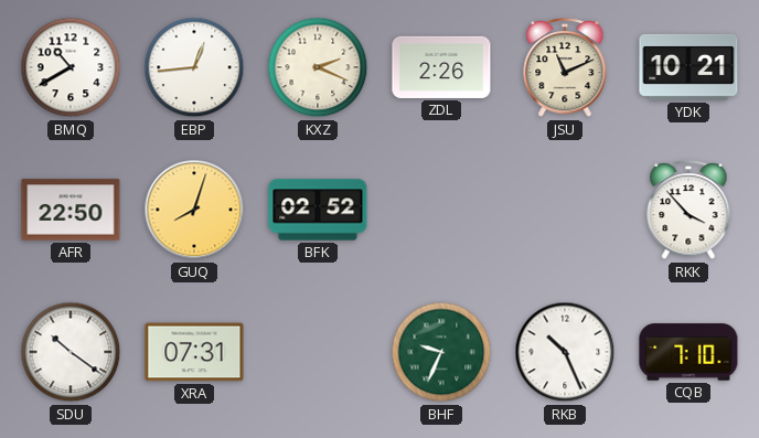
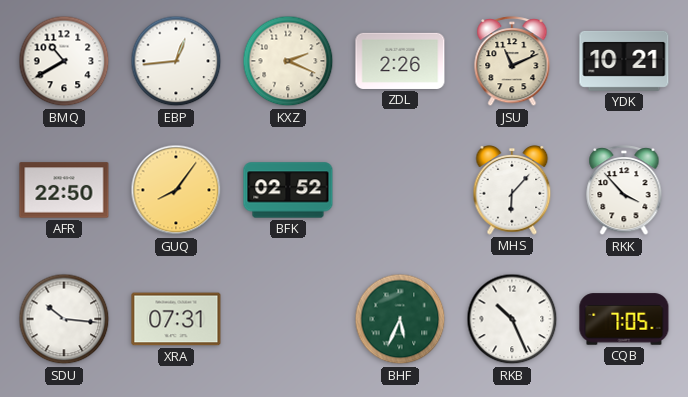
GUQ: 8:03 -> 8:06 (176, 190)
MHS: none -> 6:07 (512, 191)
SDU: 10:21 -> 10:16 (64, 319)
BHF: 9:34 -> 5:34 (400, 319)
CQB: 7:10 -> 7:05 (624, 319)
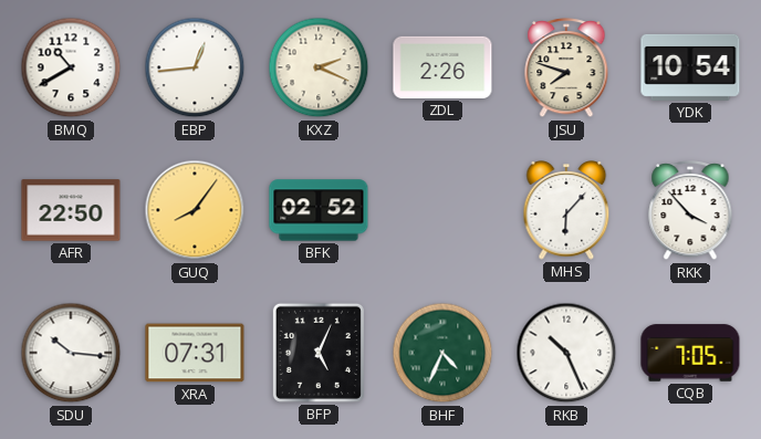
JSU: 11:11 -> 7:48 (566, 69)
YDK: 10:21 -> 10:54 (690, 67)
BFP: none -> 5:04 (319, 353)
BHF: 5:34 -> 4:34 (442, 353)
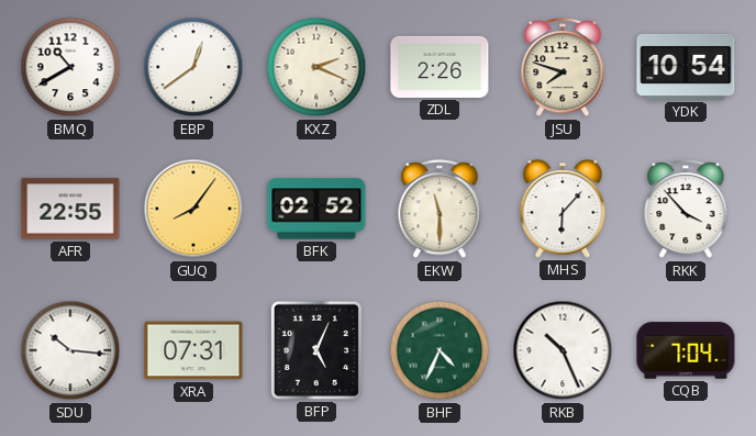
EBP: 12:44 -> 12:39 (193, 67)
AFR: 22:50 -> 22:55 (70, 209)
EKW: none -> 11:30 (440, 210)
CQB: 7:05 -> 7:04 (686, 350)
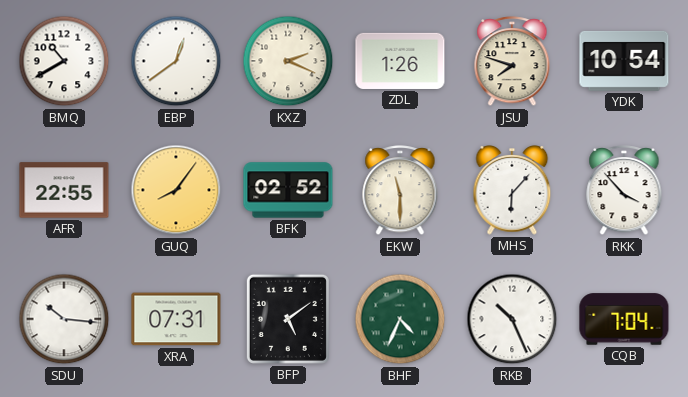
ZDL: 2:26 -> 1:26 (400, 61)
BFP: 5:04 -> 5:09 (288, 319)
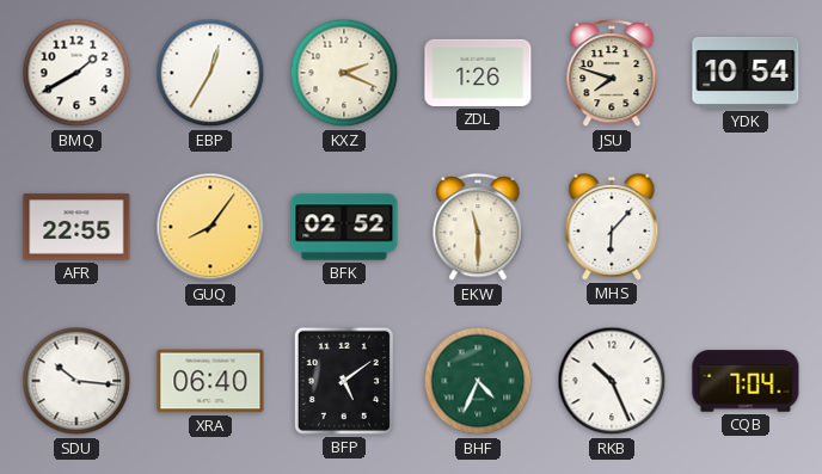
BMQ: 10:40 -> 1:40 (76, 73)
EBP: 12:39 -> 12:35 (210, 73)
RKK: 3:53 -> none (624, 191)
XRA: 07:31 -> 06:40 (210, 381)
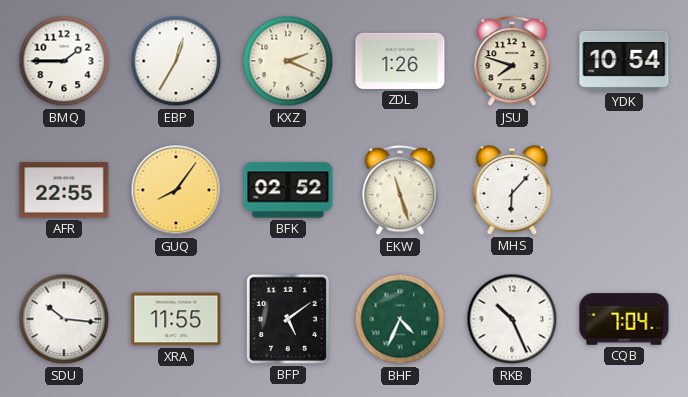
BMQ: 1:40 -> 1:45 (64, 61)
EKW: 11:30 -> 11:27 (400, 191)
XRA: 06:40 -> 11:55 (176, 319)
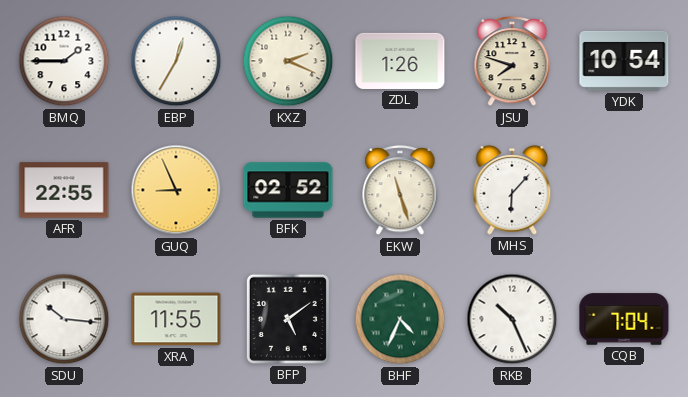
GUQ: 8:06 -> 8:56 (176, 190)
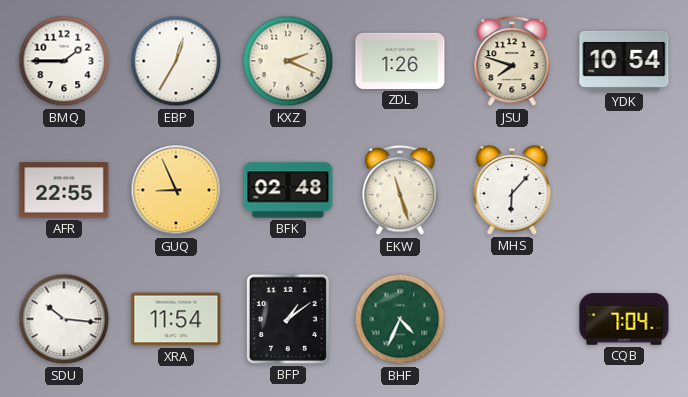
BFK: 02:52 -> 02:48 (288, 190)
XRA: 11:55 -> 11:54 (176, 319)
BFP: 5:09 -> 1:09 (288, 319)
RKB: 10:26 -> none (512, 319)
